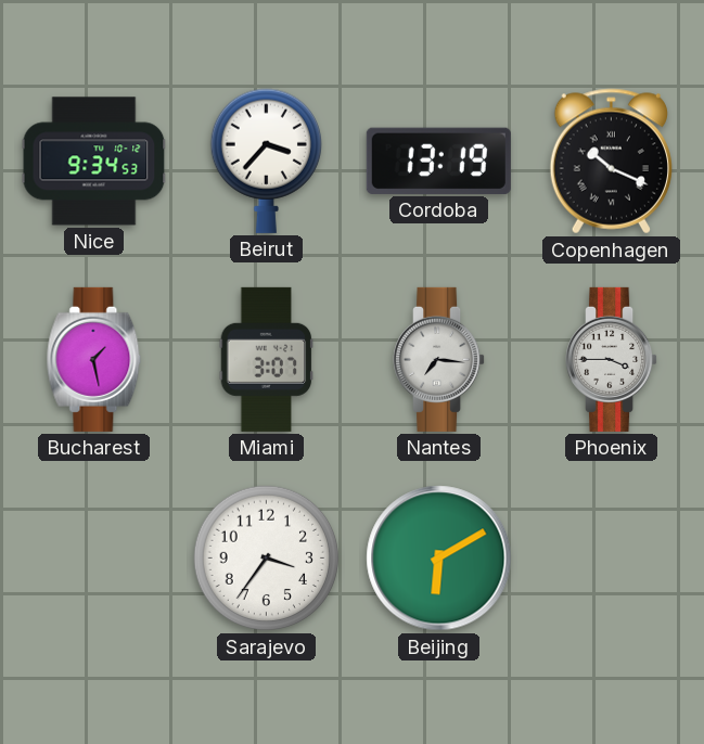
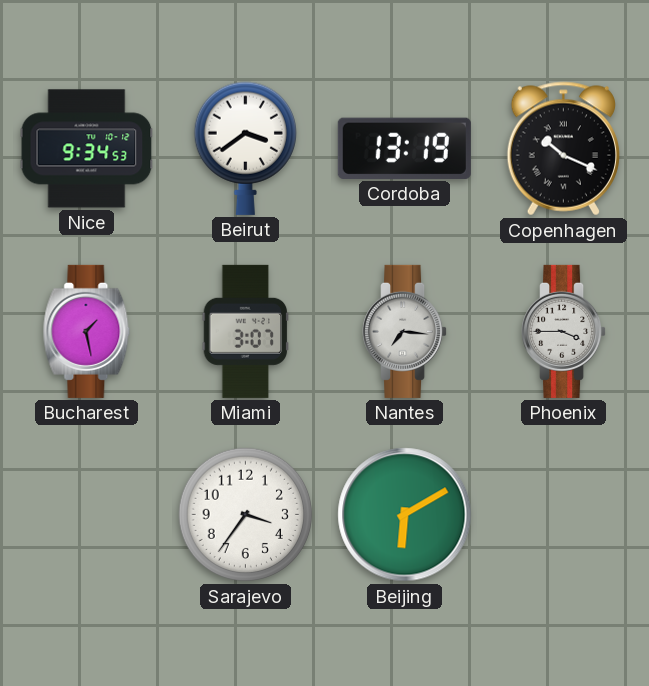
Beirut: 3:37 -> 3:39 (245, 148)
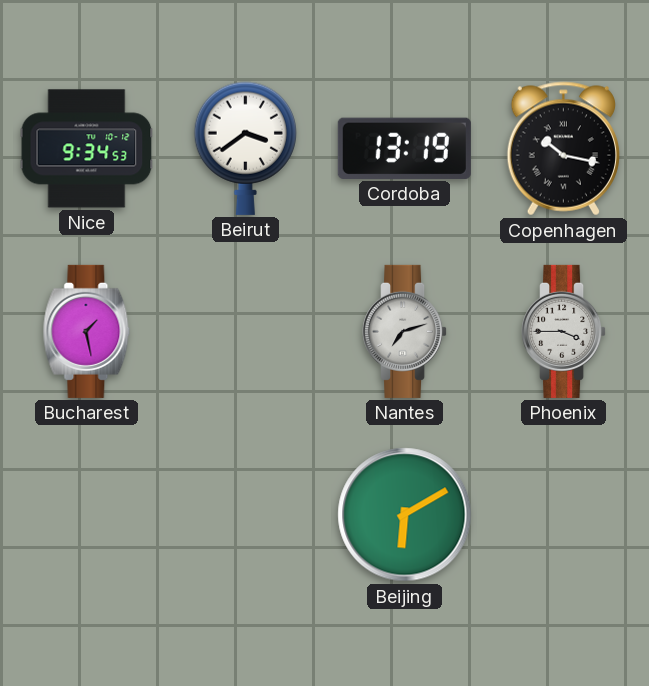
Copenhagen: 10:19 -> 10:17 (563, 149)
Miami: 3:07 -> none (246, 331)
Nantes: 7:16 -> 7:12 (405, 331)
Sarajevo: 3:36 -> none (246, 515)
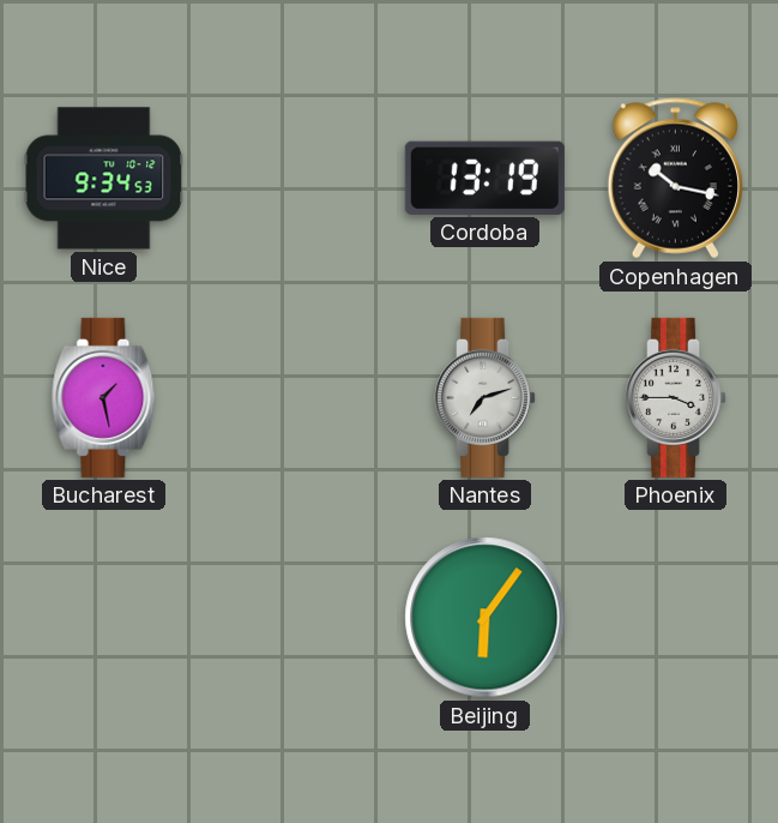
Beirut: 3:39 -> none (245, 148)
Beijing: 6:10 -> 6:06 (486, 618)
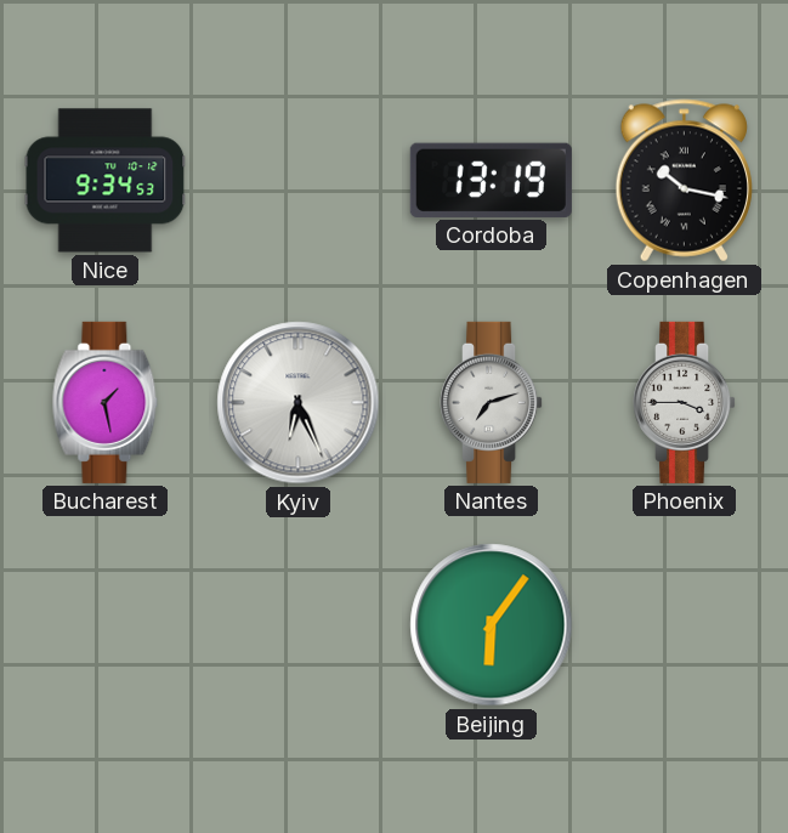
Kyiv: none -> 6:26 (299, 403)
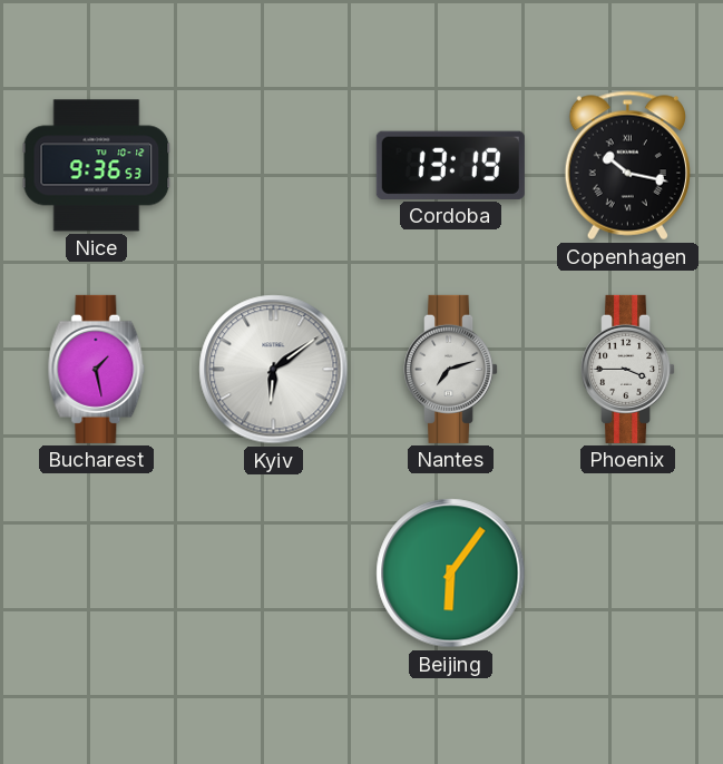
Nice: 9:34 -> 9:36 (97, 166)
Kyiv: 6:26 -> 6:09 (274, 370)
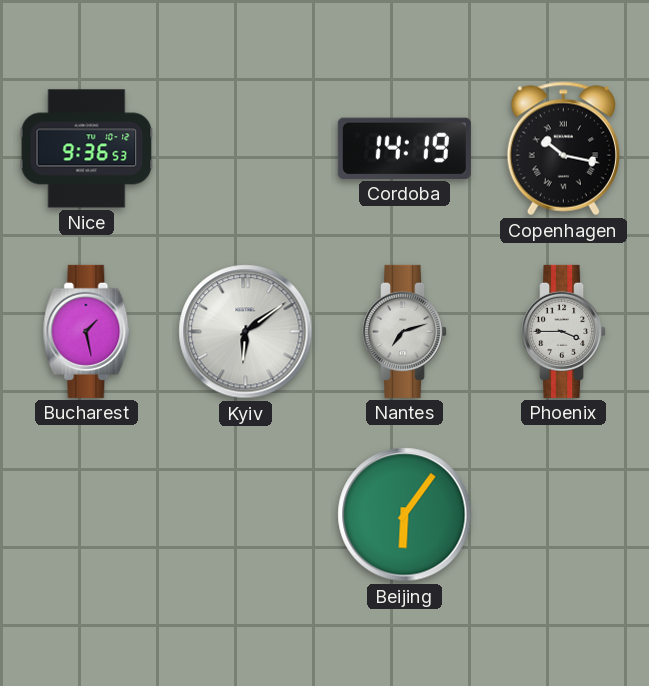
Cordoba: 13:19 -> 14:19 (404, 148)
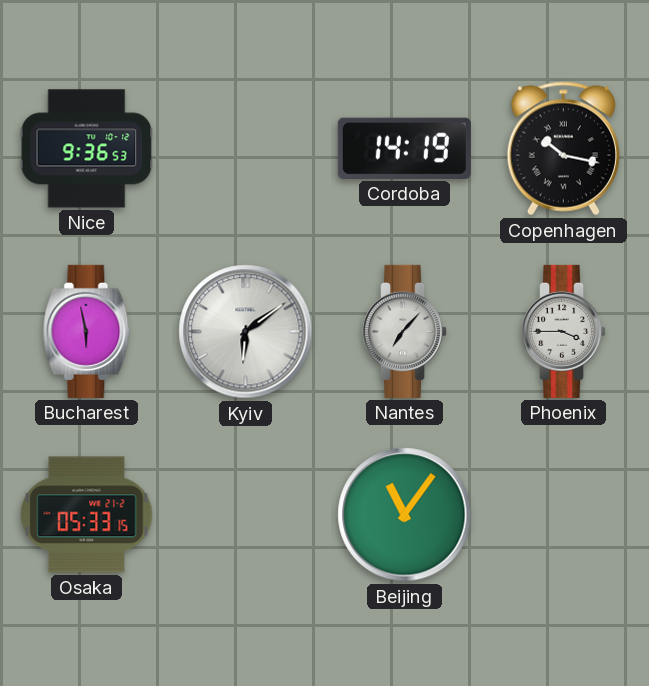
Bucharest: 1:28 -> 5:58 (87, 331)
Nantes: 7:12 -> 7:07 (405, 331)
Osaka: none -> 05:33 (87, 515)
Beijing: 6:06 -> 11:06 (405, 515)
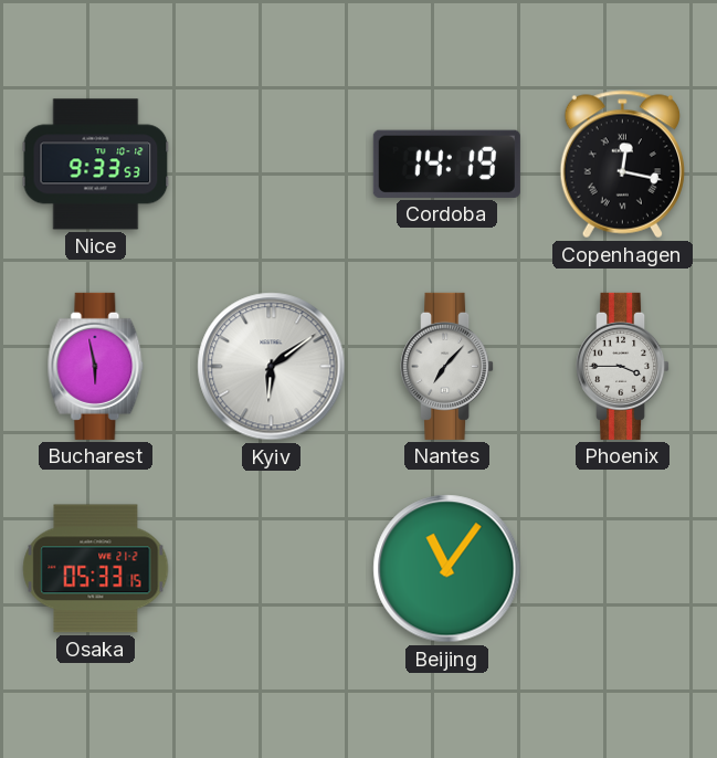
Nice: 9:36 -> 9:33 (96, 165)
Copenhagen: 10:17 -> 12:17 (622, 165)
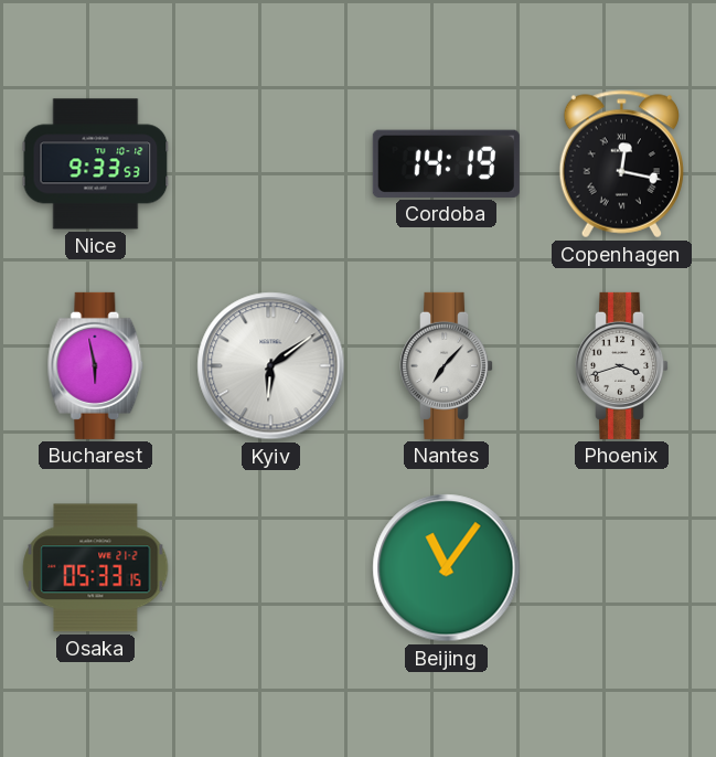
Phoenix: 3:45 -> 3:42 (622, 365)
